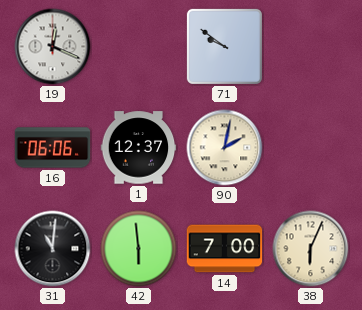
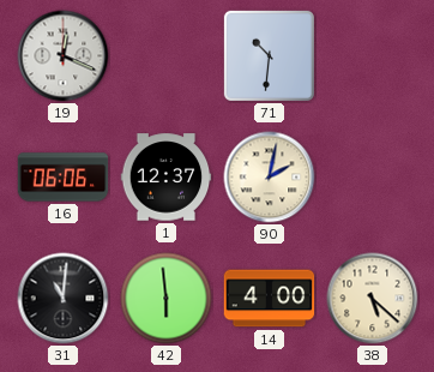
71: 9:51 -> 10:31 (269, 55)
14: 7:00 -> 4:00 (270, 299)
38: 6:04 -> 5:22 (373, 299)
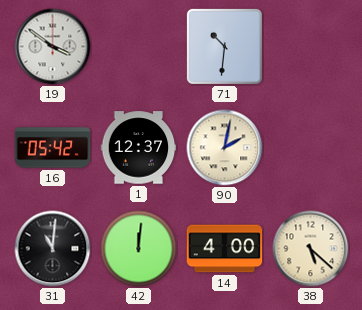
19: 12:19 -> 3:51 (53, 47)
16: 06:06 -> 05:42 (53, 148)
42: 5:59 -> 12:01 (139, 249)
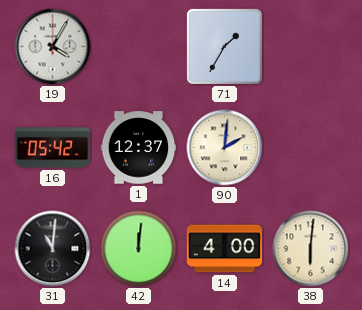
19: 3:51 -> 4:05 (53, 47)
71: 10:31 -> 1:35 (224, 46)
90: 2:02 -> 2:01 (225, 148)
38: 5:22 -> 6:01 (311, 249)
